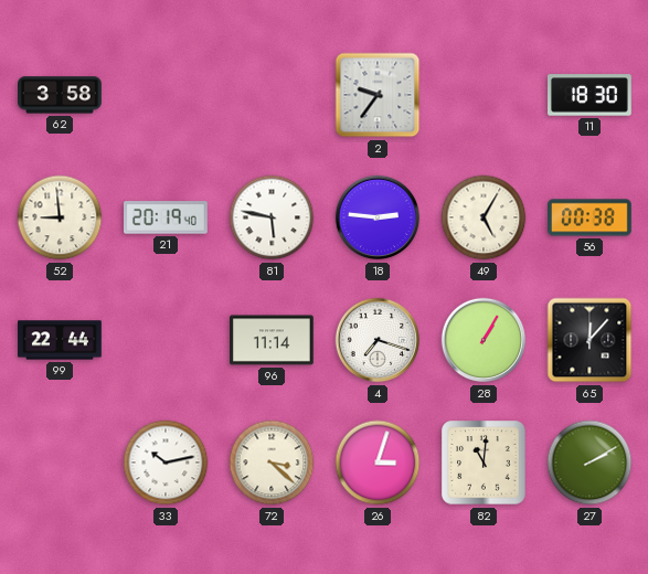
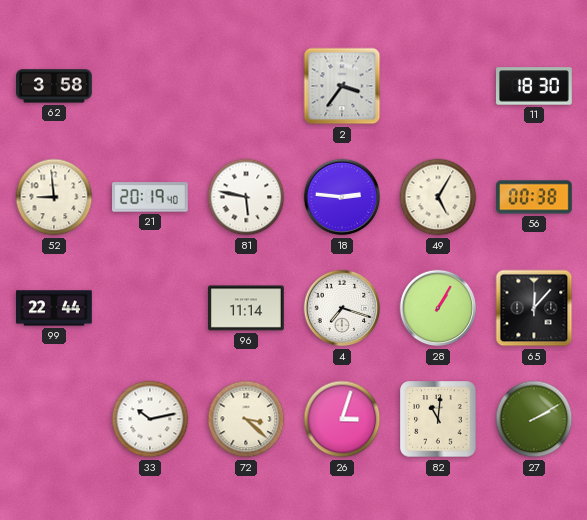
2: 9:36 -> 3:36 (342, 86)
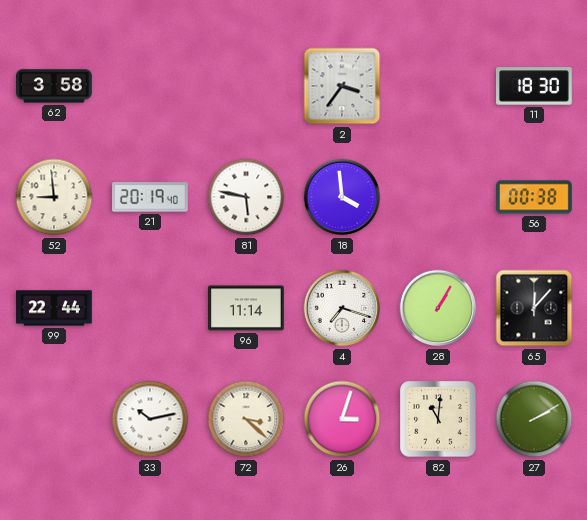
18: 2:46 -> 3:59 (342, 197)
49: 5:05 -> none (438, 197)
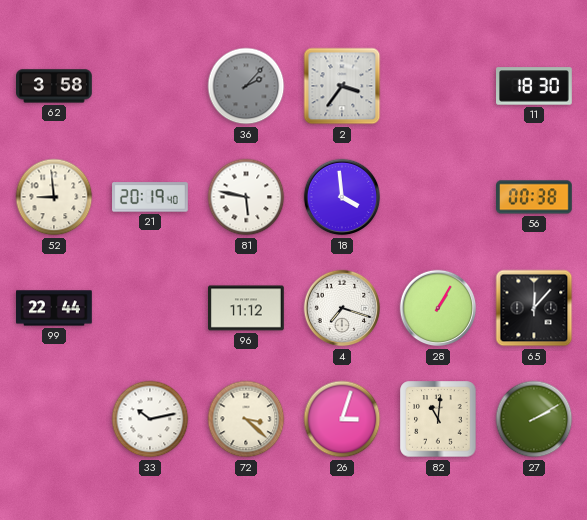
36: none -> 2:07 (246, 86)
96: 11:14 -> 11:12 (247, 308)
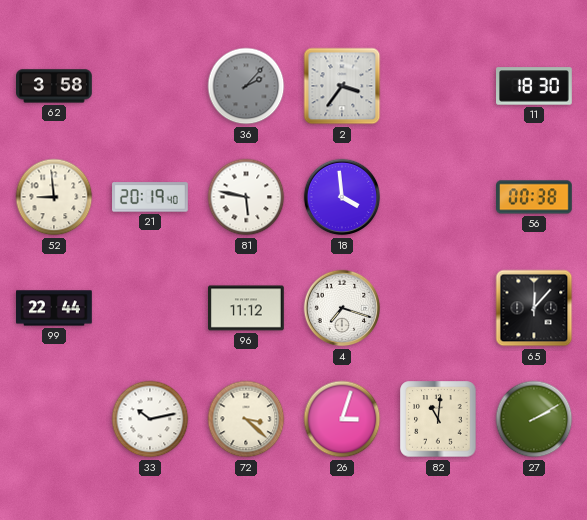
28: 1:05 -> none (438, 308)
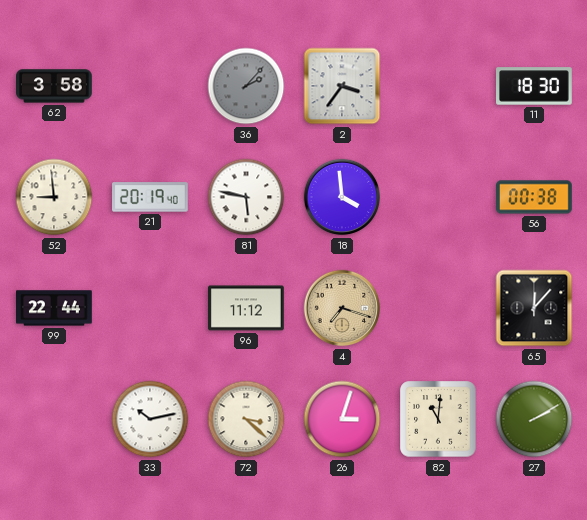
4 dial: white -> champagne (342, 308)
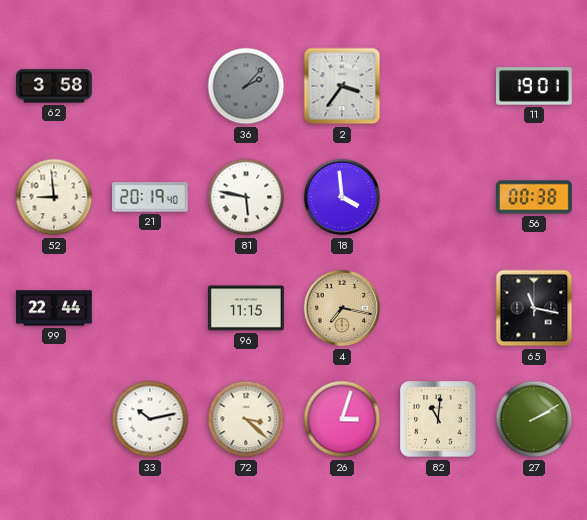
11: 18:30 -> 19:01 (535, 86)
96: 11:12 -> 11:15 (247, 308)
4: 7:18 -> 7:17 (342, 308)
65: 12:07 -> 11:17 (534, 308)
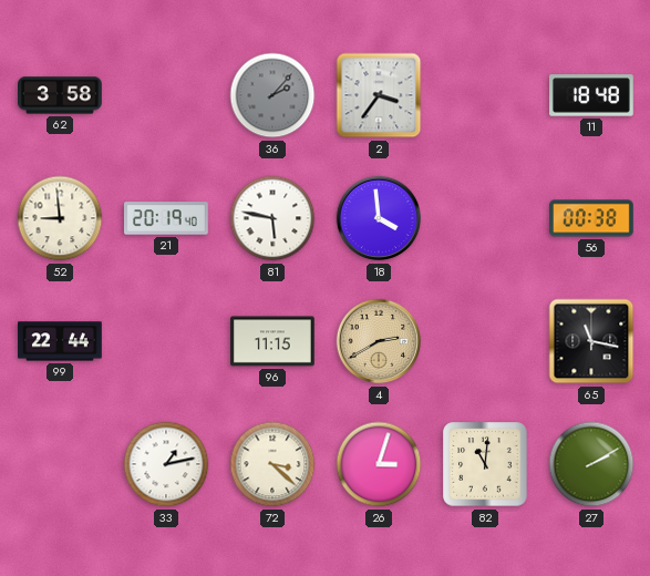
11: 19:01 -> 18:48 (592, 95)
4: 7:17 -> 2:40 (379, 341)
33: 10:13 -> 1:13 (166, 464)
